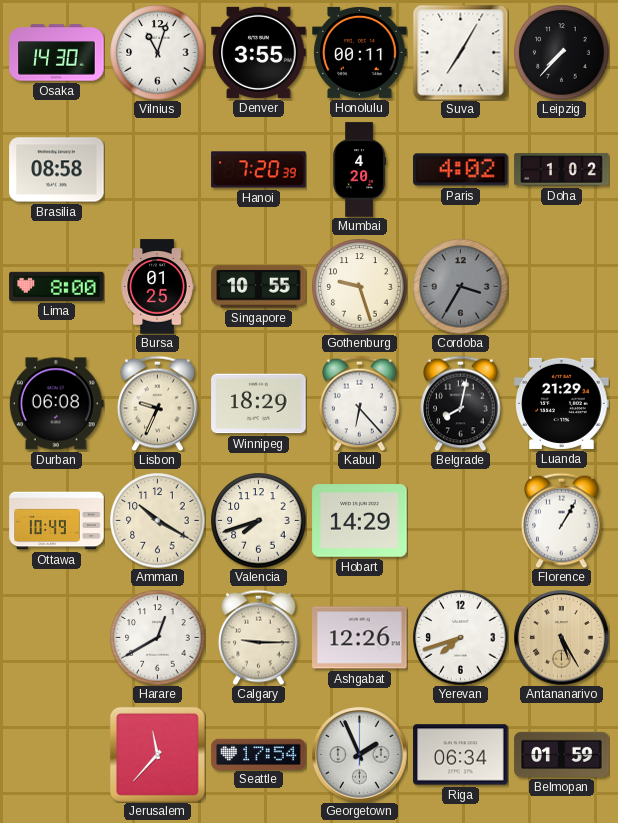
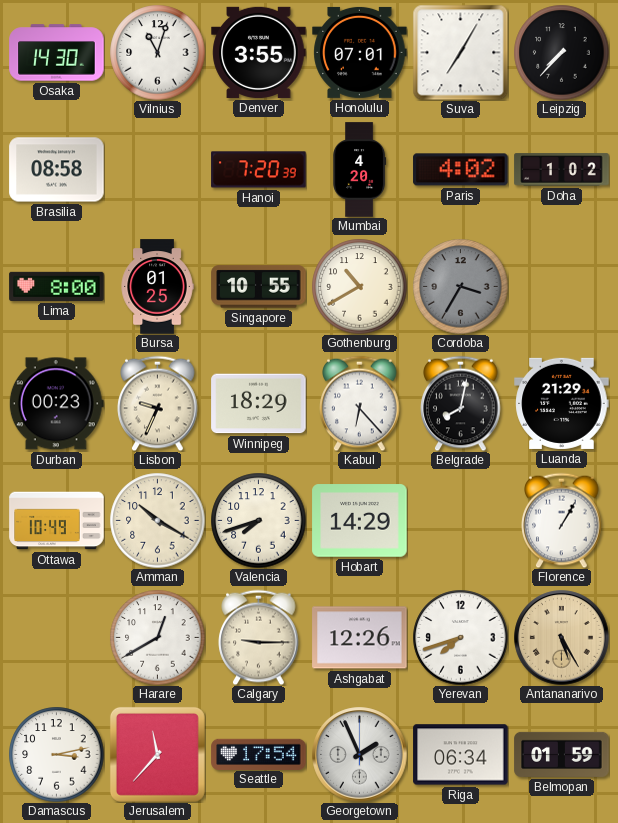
Honolulu: 00:11 -> 07:01 (360, 52)
Gothenburg: 9:27 -> 10:40 (359, 286)
Durban: 06:08 -> 00:23 (56, 404)
Damascus: none -> 3:13 (56, 754)
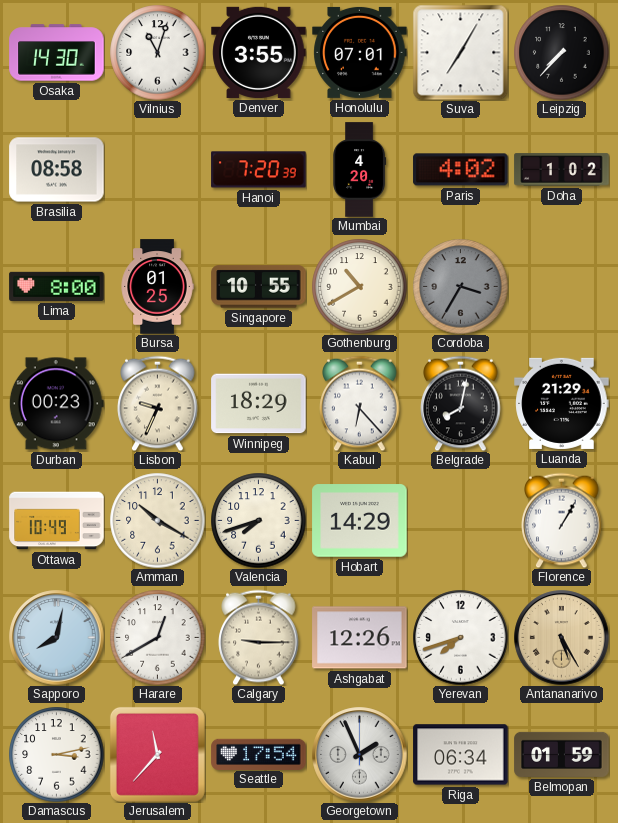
Sapporo: none -> 8:02 (57, 638)
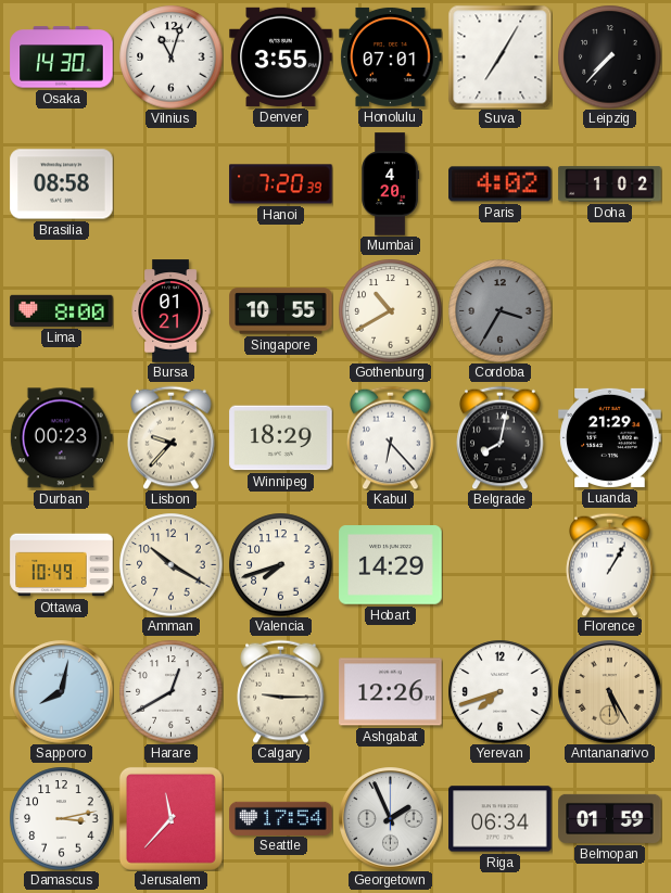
Bursa: 01:25 -> 01:21 (170, 311)
Lisbon: 9:34 -> 9:37 (172, 437)
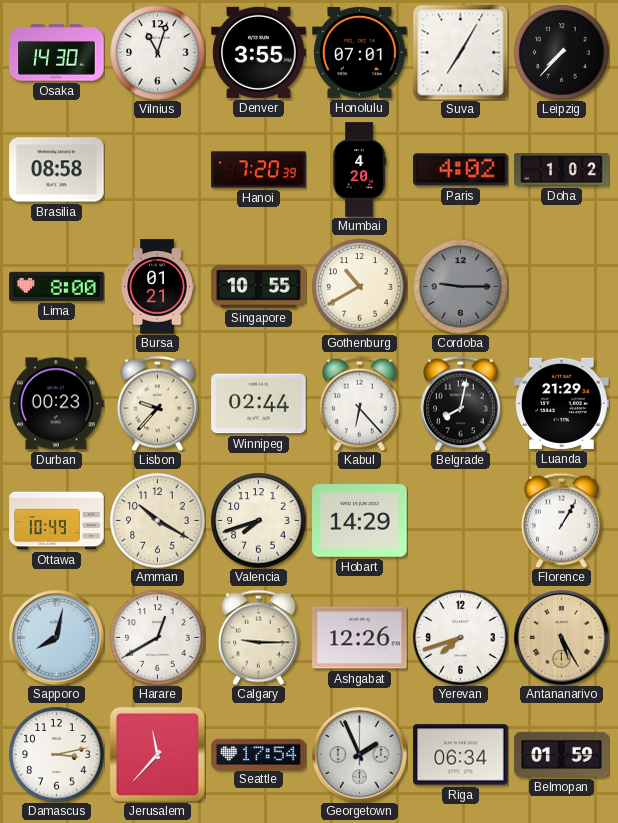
Cordoba: 3:35 -> 9:15 (460, 286)
Winnipeg: 18:29 -> 02:44 (259, 404)
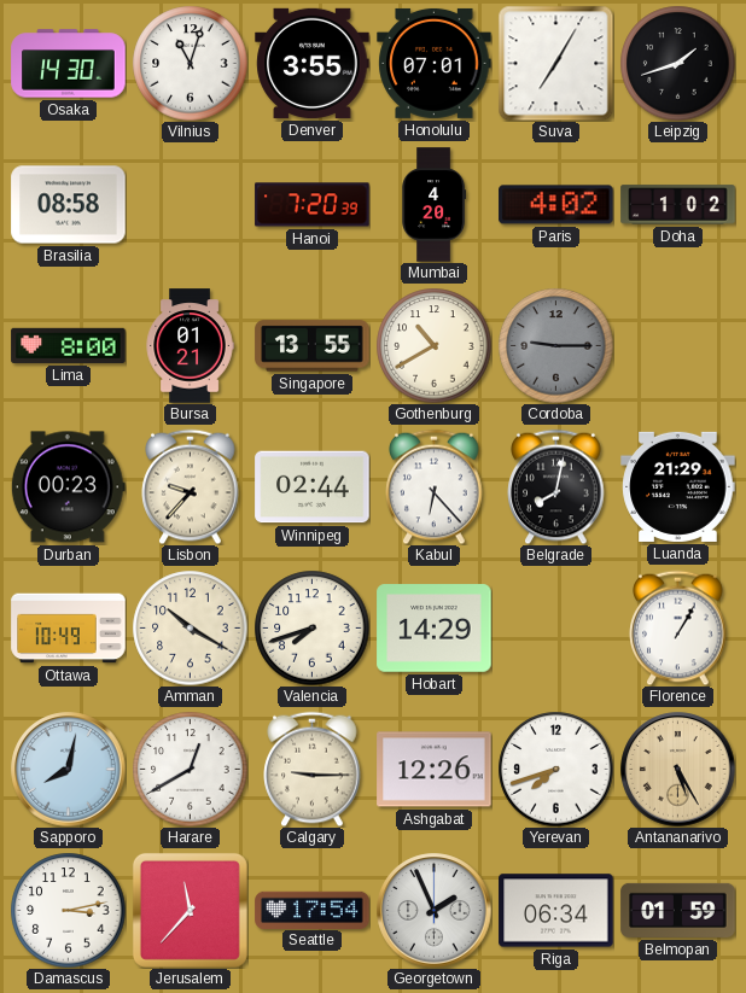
Leipzig: 7:37 -> 1:42 (677, 63)
Singapore: 10:55 -> 13:55 (313, 346)
